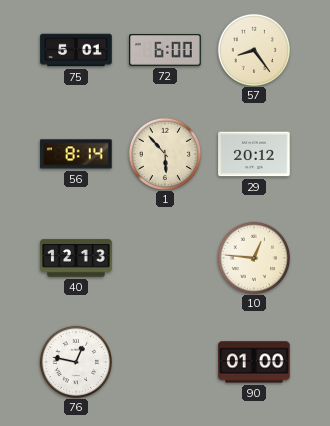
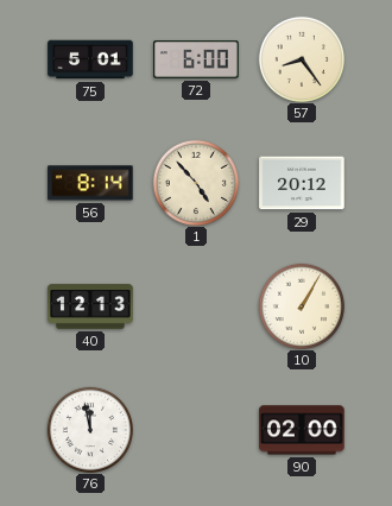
1: 5:53 -> 4:53 (195, 182)
10: 12:46 -> 1:05 (301, 305)
76: 12:47 -> 11:58 (89, 429)
90: 01:00 -> 02:00 (302, 430)
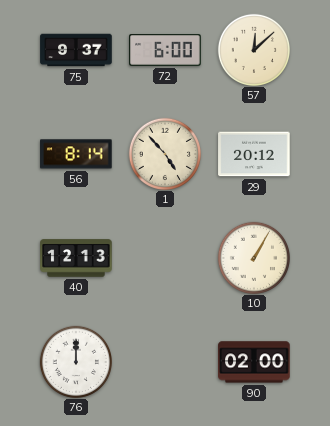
75: 5:01 -> 9:37 (76, 50)
57: 8:24 -> 12:08 (253, 49)
76: 11:58 -> 12:00 (75, 361)
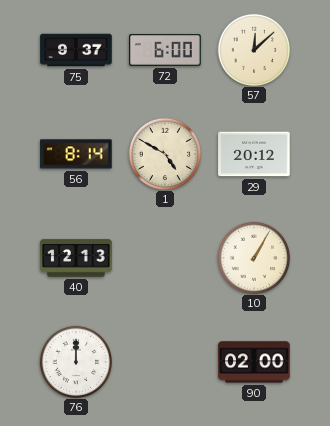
1: 4:53 -> 4:50 (164, 153)
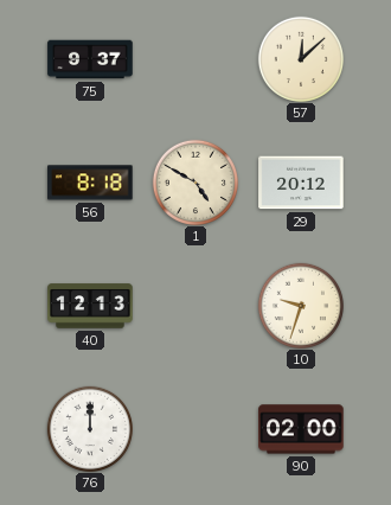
72: 6:00 -> none (165, 50)
56: 8:14 -> 8:18 (90, 183)
10: 1:05 -> 9:33 (300, 305)
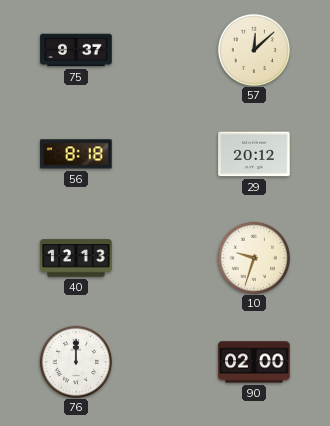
1: 4:50 -> none (194, 181)
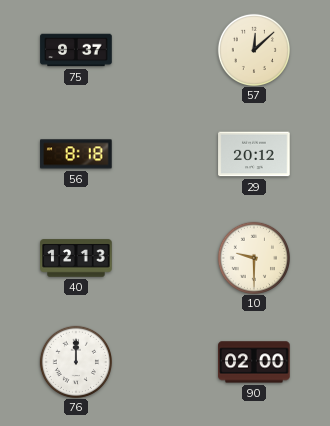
10: 9:33 -> 9:30 (253, 257)
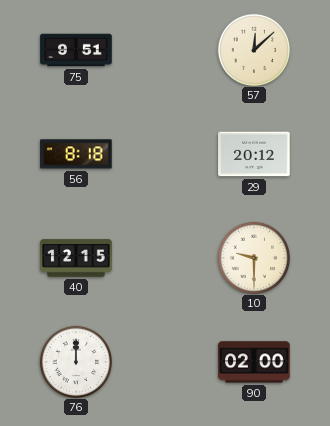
75: 9:37 -> 9:51 (76, 50)
40: 12:13 -> 12:15 (76, 258)
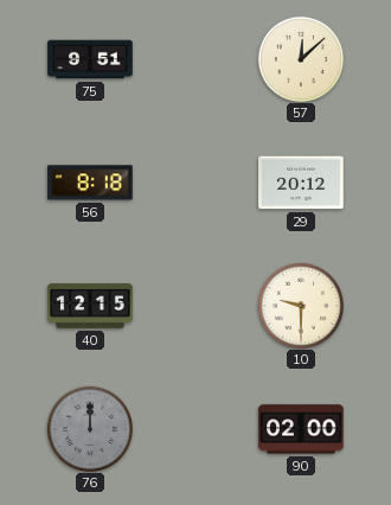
76 dial: white -> grey (89, 428)
